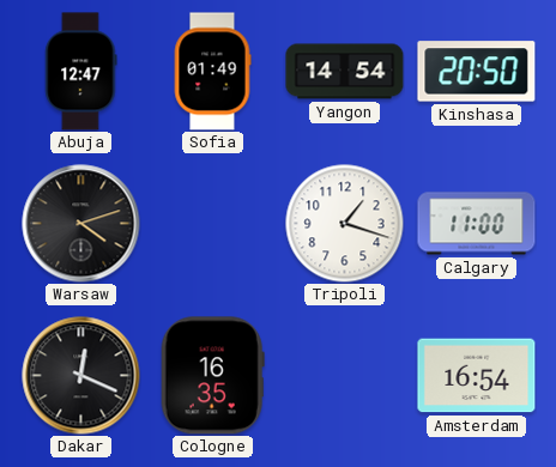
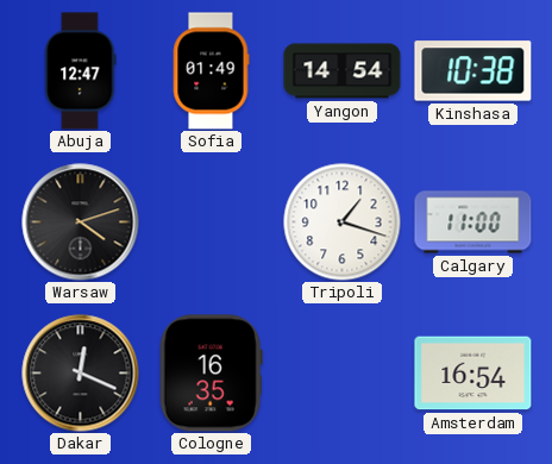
Kinshasa: 20:50 -> 10:38 (473, 71)
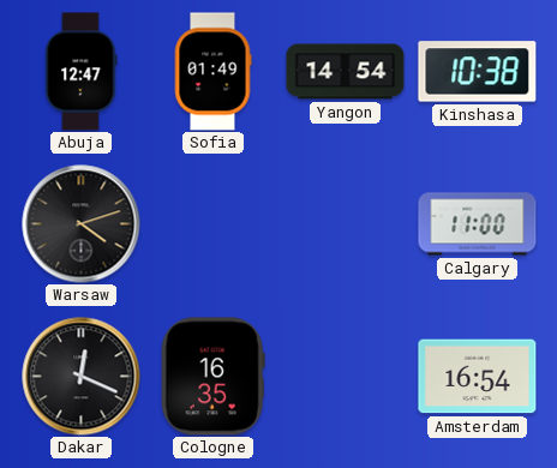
Tripoli: 1:18 -> none (343, 222)
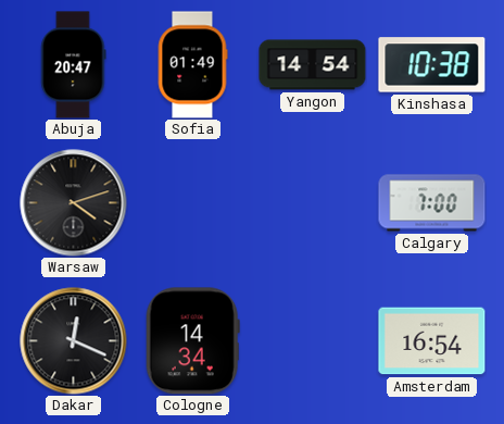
Abuja: 12:47 -> 20:47 (74, 65)
Calgary: 11:00 -> 7:00 (432, 203)
Cologne: 16:35 -> 14:34 (192, 341)
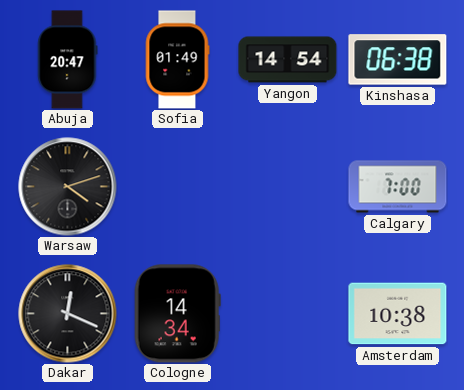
Kinshasa: 10:38 -> 06:38 (398, 60)
Amsterdam: 16:54 -> 10:38 (398, 314)
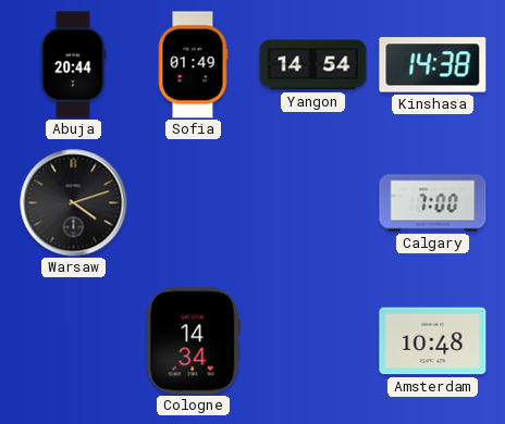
Abuja: 20:47 -> 20:44 (74, 65)
Kinshasa: 06:38 -> 14:38 (433, 65)
Dakar: 12:19 -> none (68, 314)
Amsterdam: 10:38 -> 10:48 (433, 341)
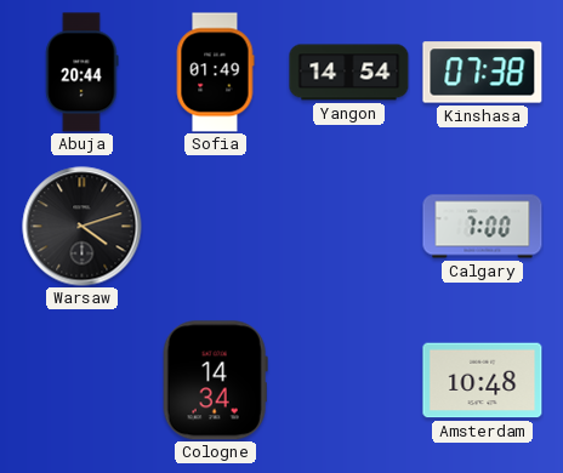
Kinshasa: 14:38 -> 07:38 (483, 73)
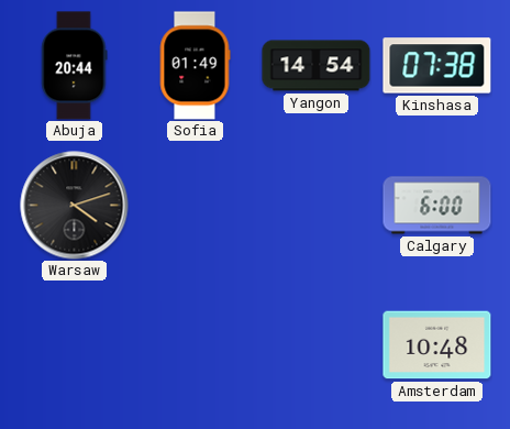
Calgary: 7:00 -> 6:00 (437, 206)
Cologne: 14:34 -> none (215, 381)
